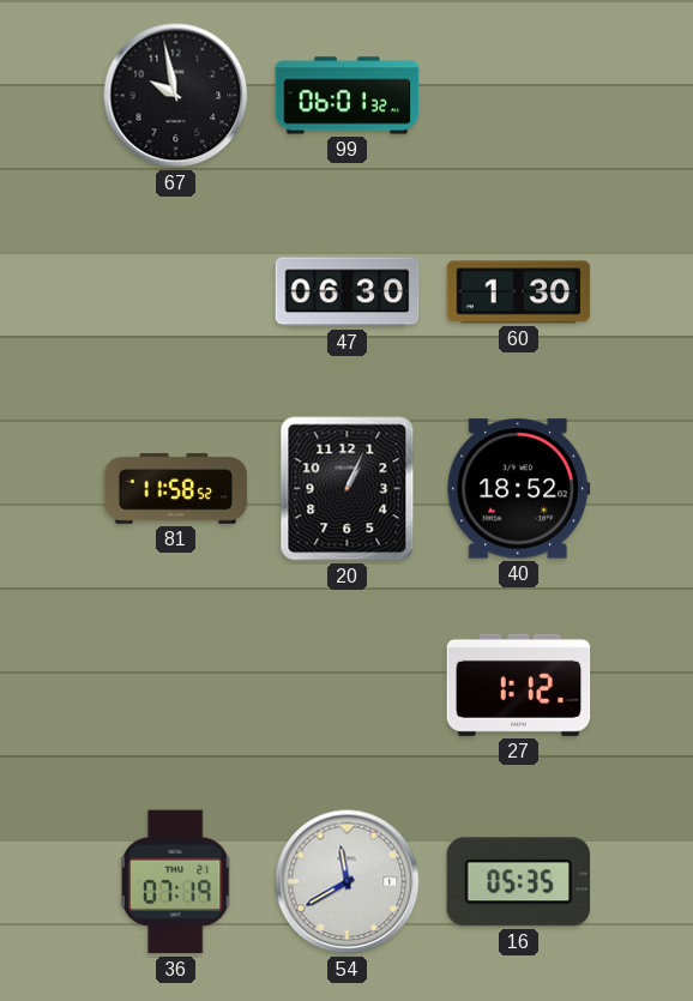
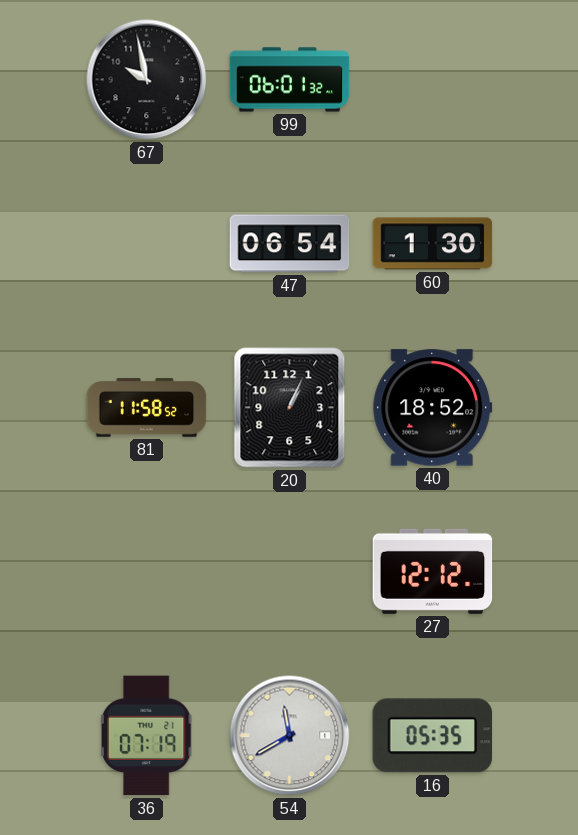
47: 06:30 -> 06:54 (290, 244)
27: 1:12 -> 12:12 (433, 571)
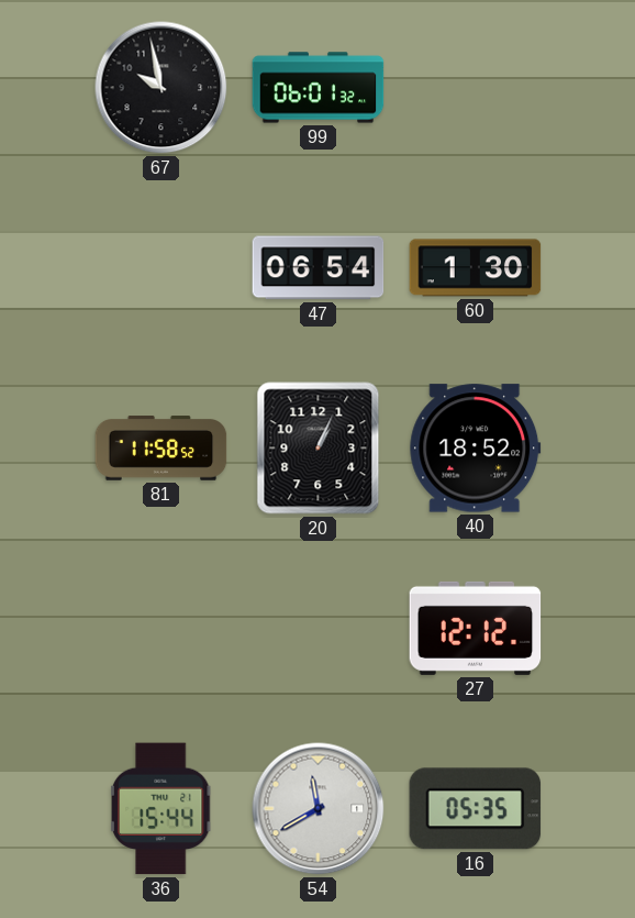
36: 07:19 -> 15:44 (161, 809)
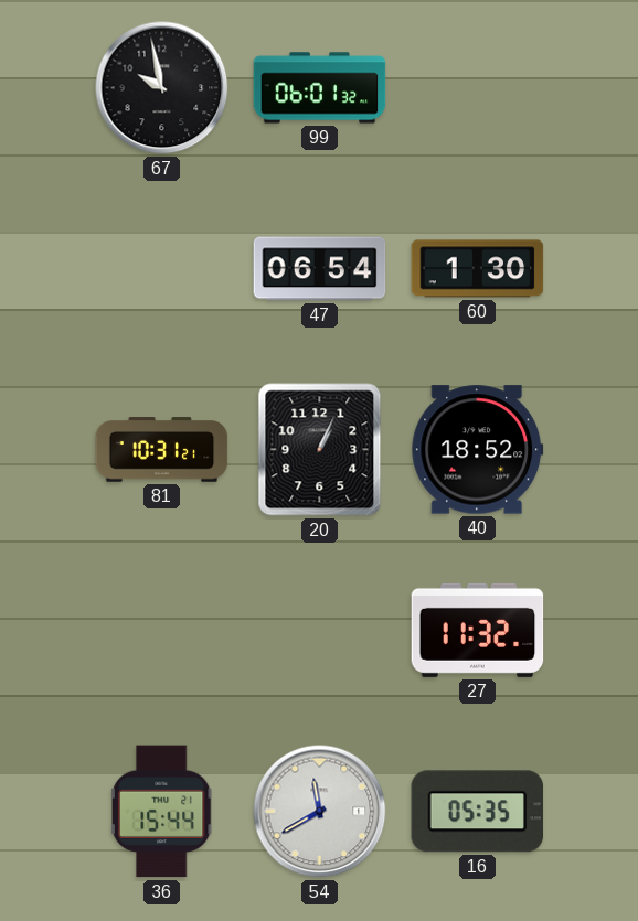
81: 11:58 -> 10:31 (162, 450)
27: 12:12 -> 11:32 (478, 630)
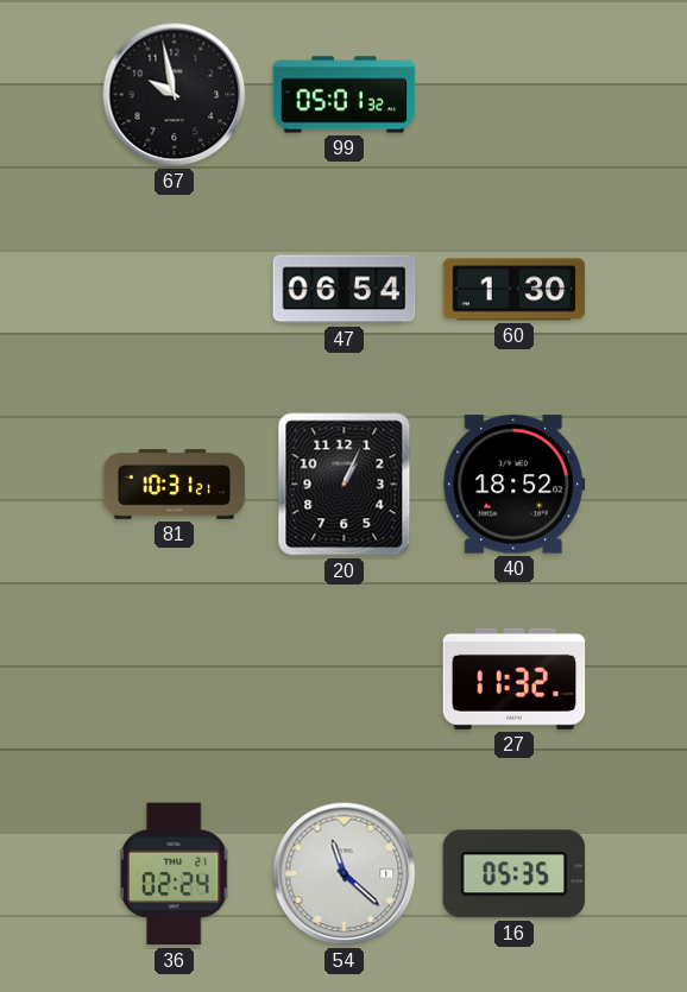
99: 06:01 -> 05:01 (345, 95)
36: 15:44 -> 02:24 (175, 874)
54: 11:40 -> 11:22 (345, 874)
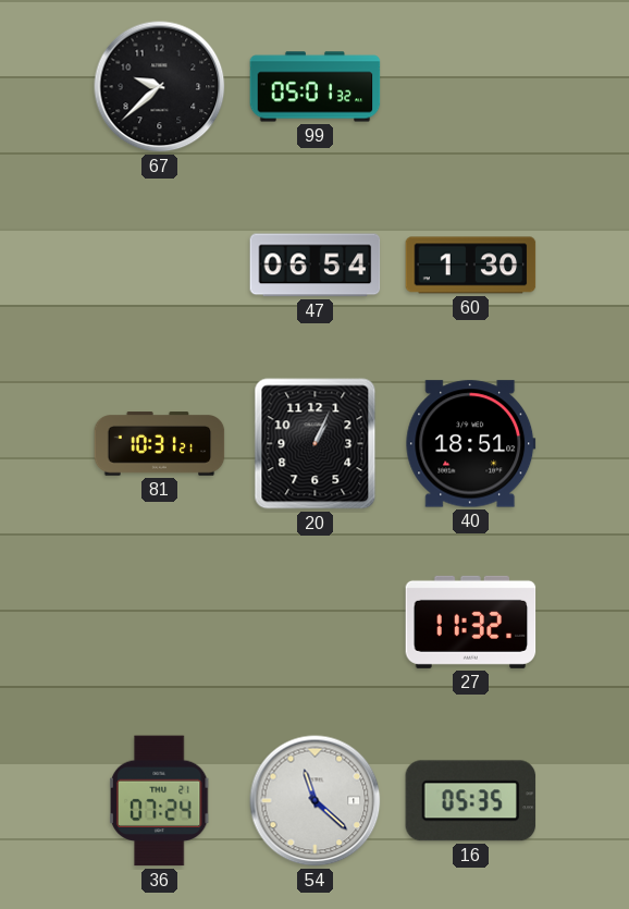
67: 9:58 -> 9:38 (160, 87)
40: 18:52 -> 18:51 (471, 444)
36: 02:24 -> 07:24 (160, 801)
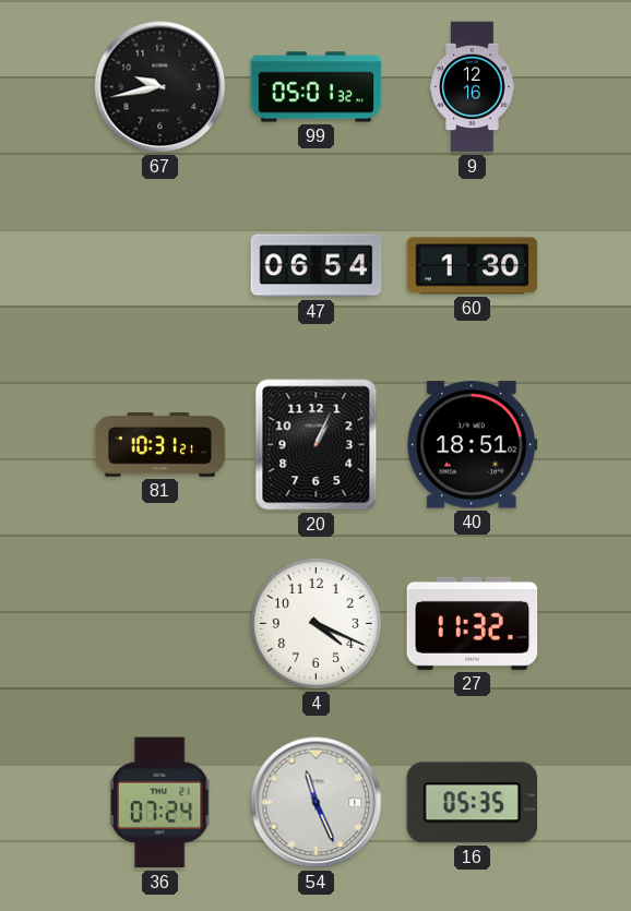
67: 9:38 -> 9:43 (160, 87)
9: none -> 12:16 (473, 87)
4: none -> 4:19 (315, 623)
54: 11:22 -> 11:26 (317, 803)
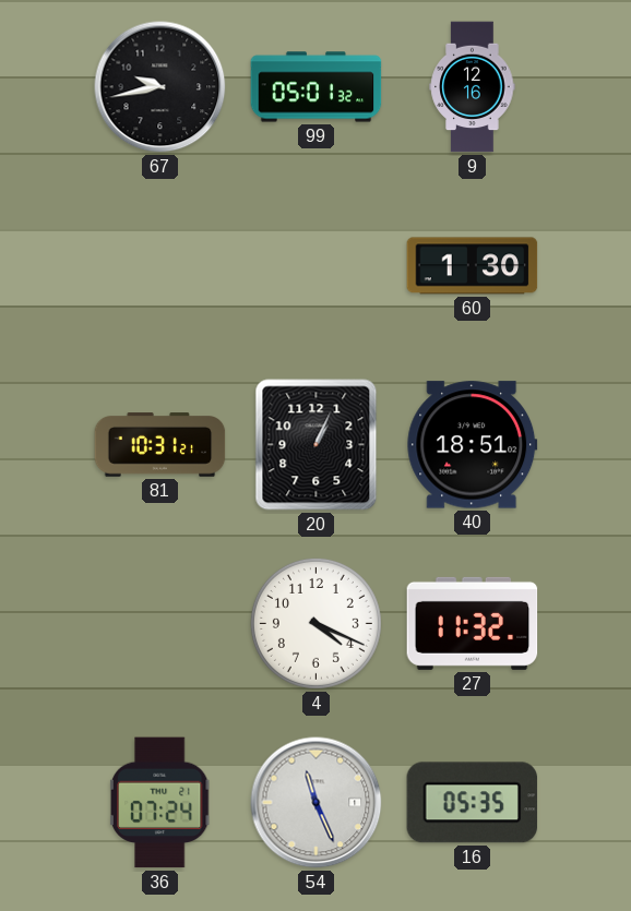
47: 06:54 -> none (317, 266)
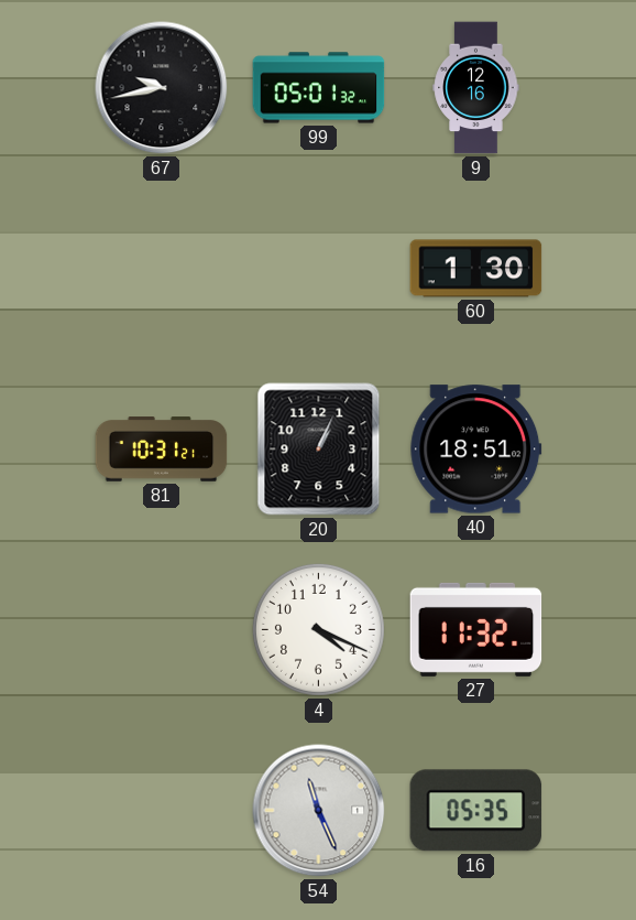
36: 07:24 -> none (160, 803)
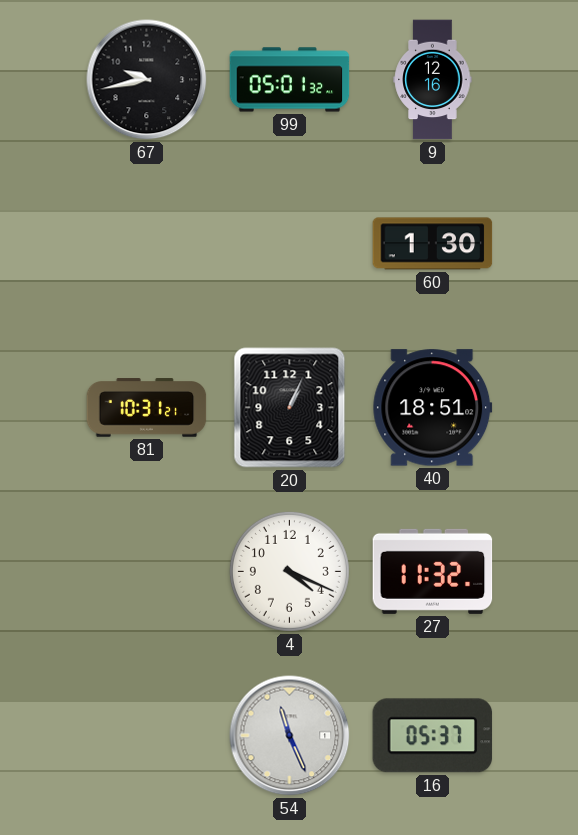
16: 05:35 -> 05:37 (433, 736)
